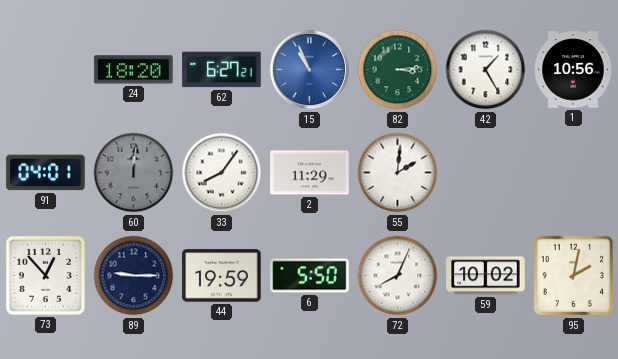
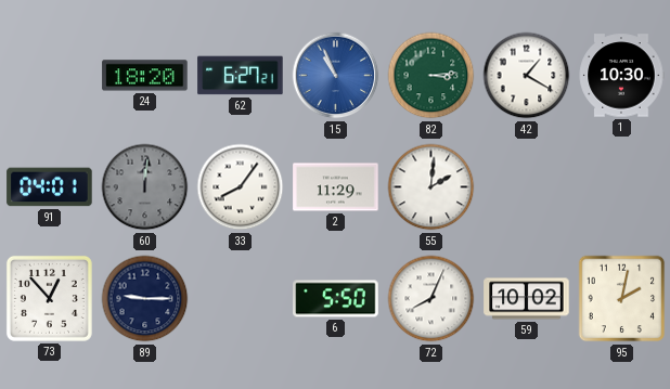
42: 1:25 -> 1:20 (527, 76)
1: 10:56 -> 10:30 (621, 76)
44: 19:59 -> none (222, 276)
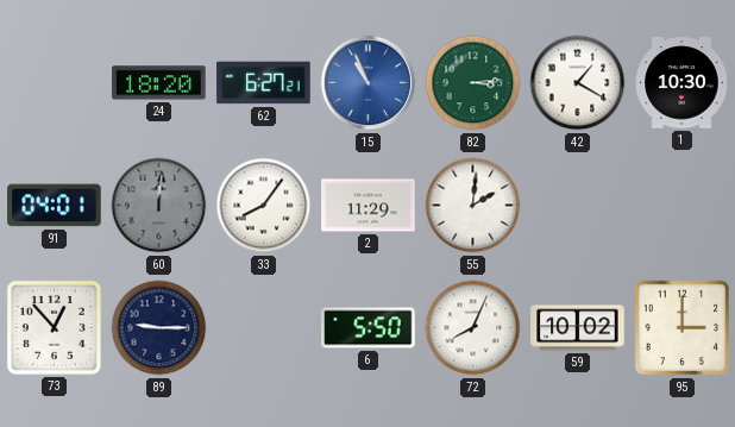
95: 2:02 -> 3:00 (683, 328)
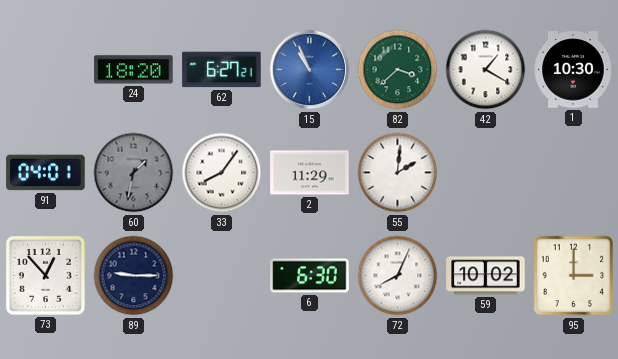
82: 3:14 -> 3:38 (398, 70)
60: 12:01 -> 1:32 (134, 173)
6: 5:50 -> 6:30 (310, 276)
